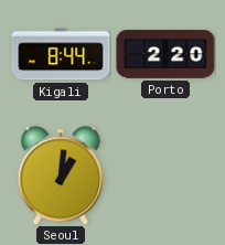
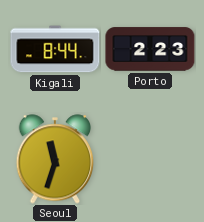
Porto: 2:20 -> 2:23 (150, 49)
Seoul: 1:01 -> 11:33 (55, 159)
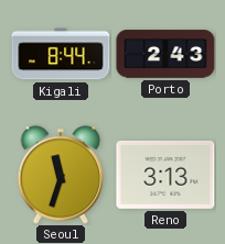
Porto: 2:23 -> 2:43 (165, 54)
Reno: none -> 3:13 (165, 175)
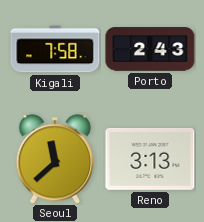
Kigali: 8:44 -> 7:58 (55, 49)
Seoul: 11:33 -> 11:38 (55, 159)
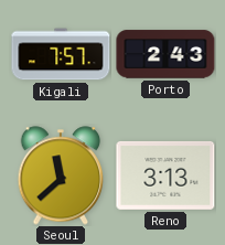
Kigali: 7:58 -> 7:57 (61, 54)
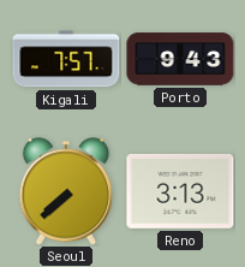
Porto: 2:43 -> 9:43 (180, 59)
Seoul: 11:38 -> 7:38 (66, 191)
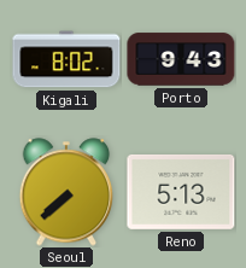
Kigali: 7:57 -> 8:02 (66, 59)
Reno: 3:13 -> 5:13 (181, 192)
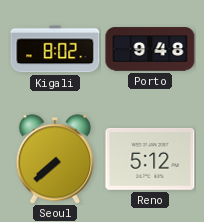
Porto: 9:43 -> 9:48 (150, 49)
Reno: 5:13 -> 5:12 (150, 159)
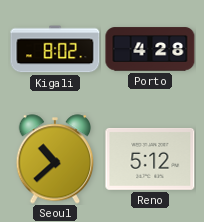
Porto: 9:48 -> 4:28 (150, 49)
Seoul: 7:38 -> 10:38 (55, 159)
